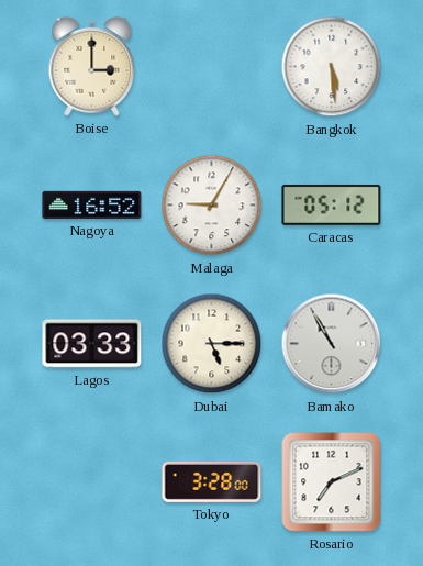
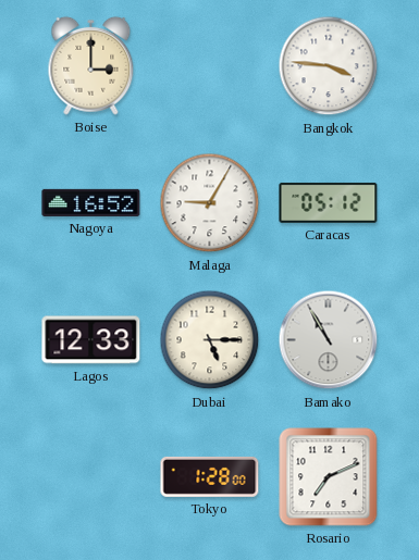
Bangkok: 5:29 -> 3:46 (329, 66)
Lagos: 03:33 -> 12:33 (91, 340)
Tokyo: 3:28 -> 1:28 (210, 476)
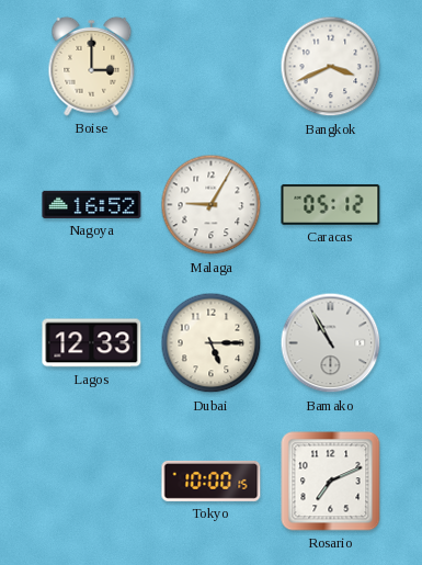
Bangkok: 3:46 -> 3:41 (331, 67)
Tokyo: 1:28 -> 10:00 (212, 481)
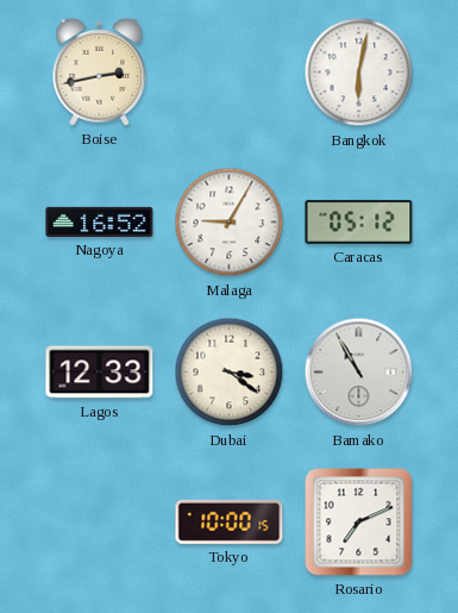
Boise: 3:00 -> 2:43 (100, 71)
Bangkok: 3:41 -> 6:02 (359, 73)
Dubai: 5:15 -> 3:21 (230, 373)
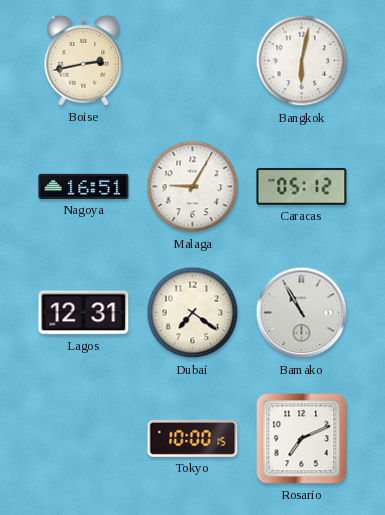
Nagoya: 16:52 -> 16:51 (84, 186)
Lagos: 12:33 -> 12:31 (84, 313)
Dubai: 3:21 -> 7:21 (193, 313)
